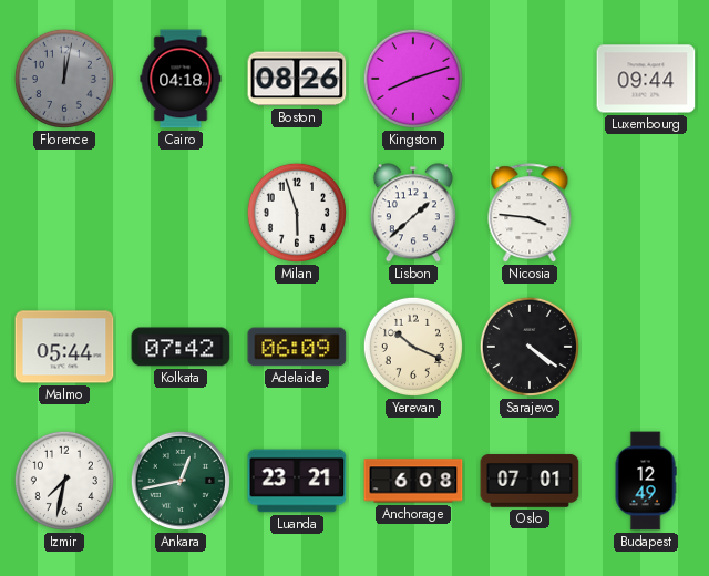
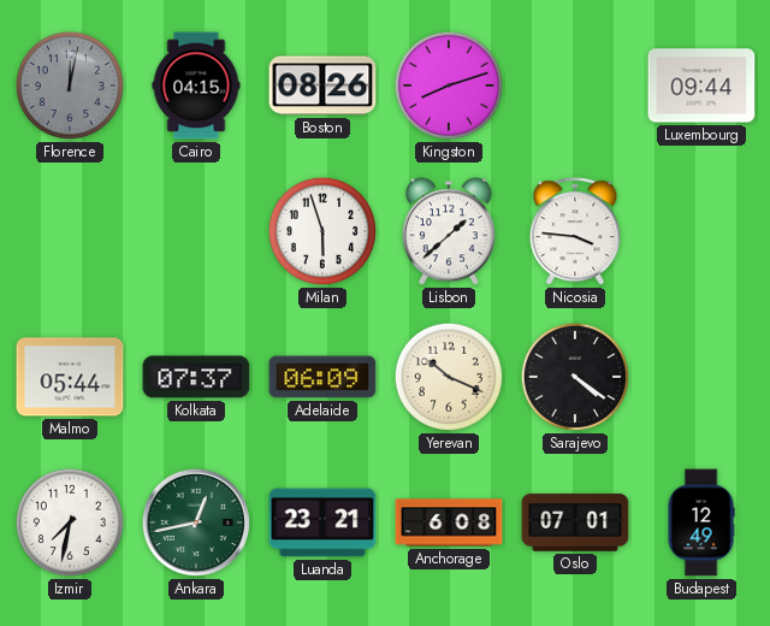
Cairo: 04:18 -> 04:15 (196, 85)
Kolkata: 07:42 -> 07:37 (196, 377)
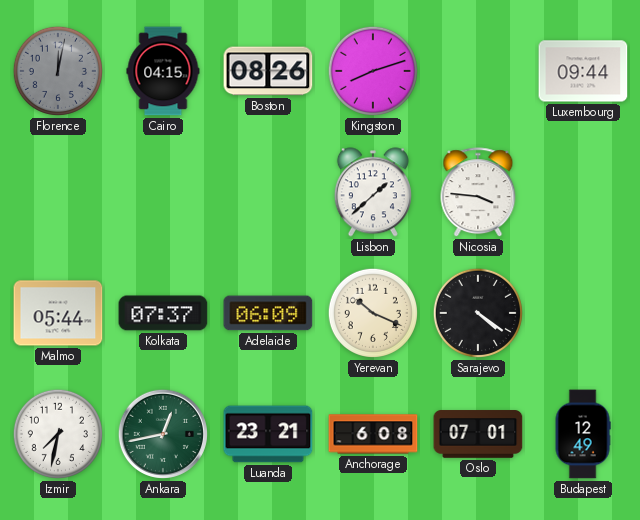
Milan: 5:57 -> none (322, 231)
